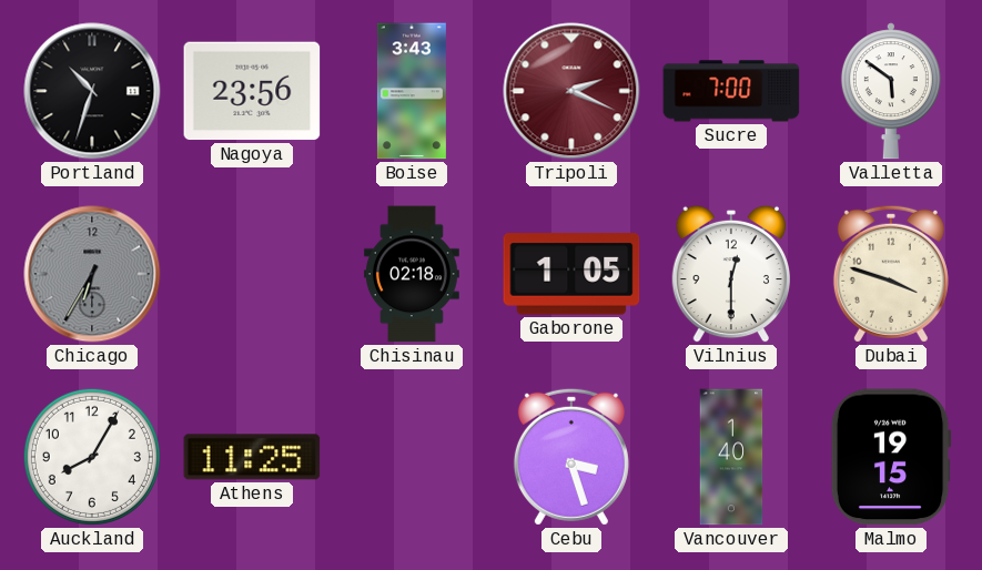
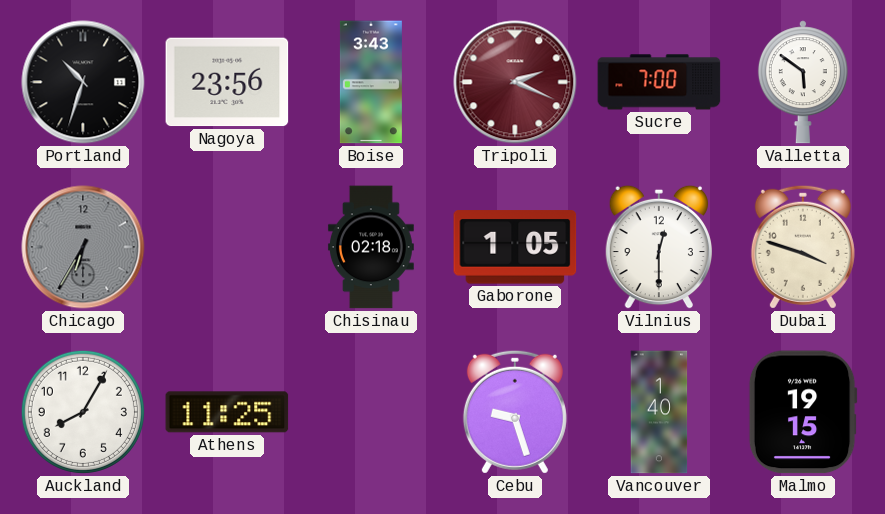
Cebu: 3:27 -> 9:27 (515, 412)
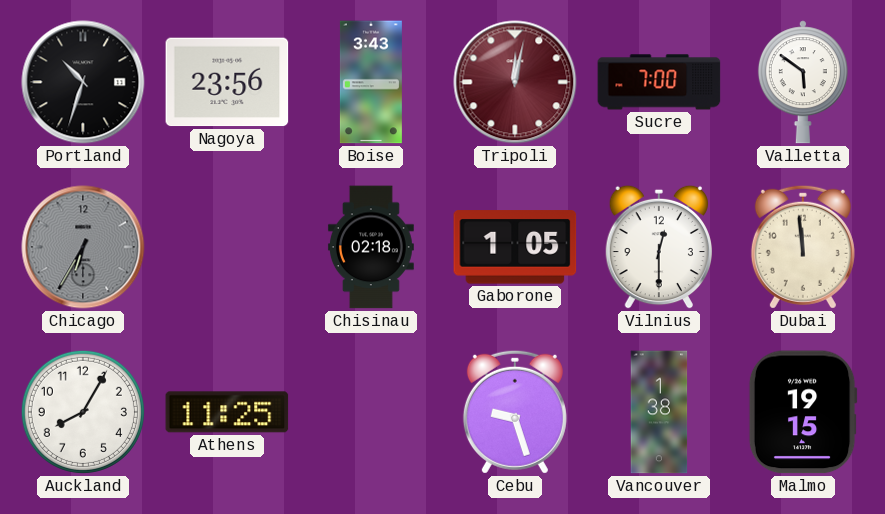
Tripoli: 2:19 -> 12:02 (515, 82)
Dubai: 3:48 -> 11:59 (803, 247)
Vancouver: 1:40 -> 1:38 (659, 412)
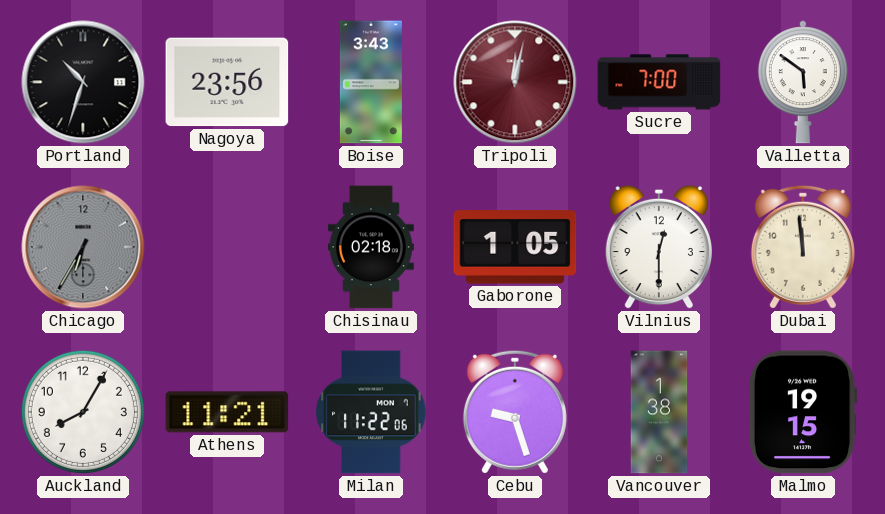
Athens: 11:25 -> 11:21 (227, 412)
Milan: none -> 11:22 (371, 412)
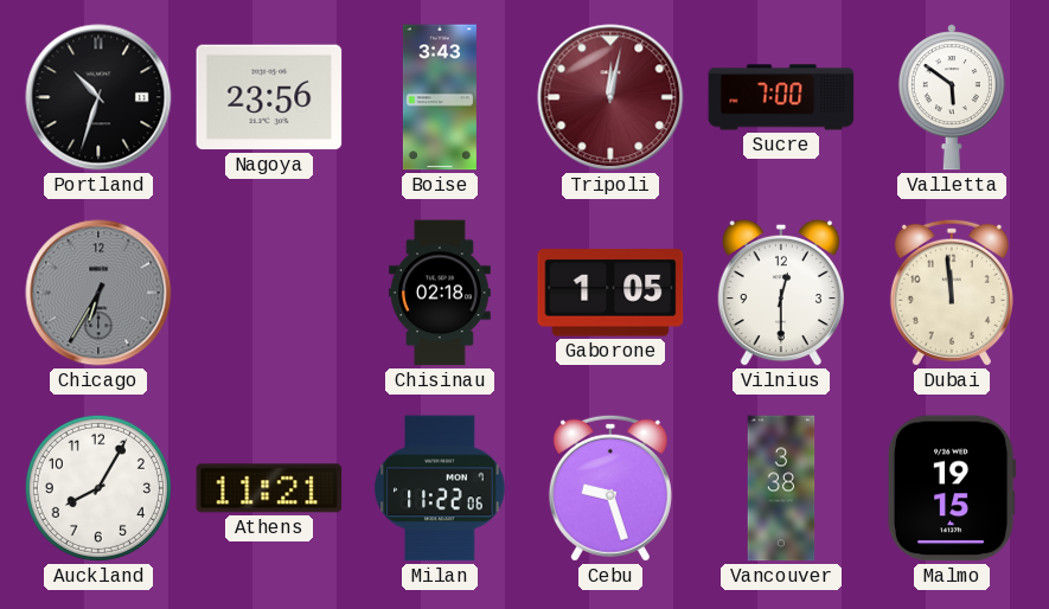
Vancouver: 1:38 -> 3:38 (781, 488)
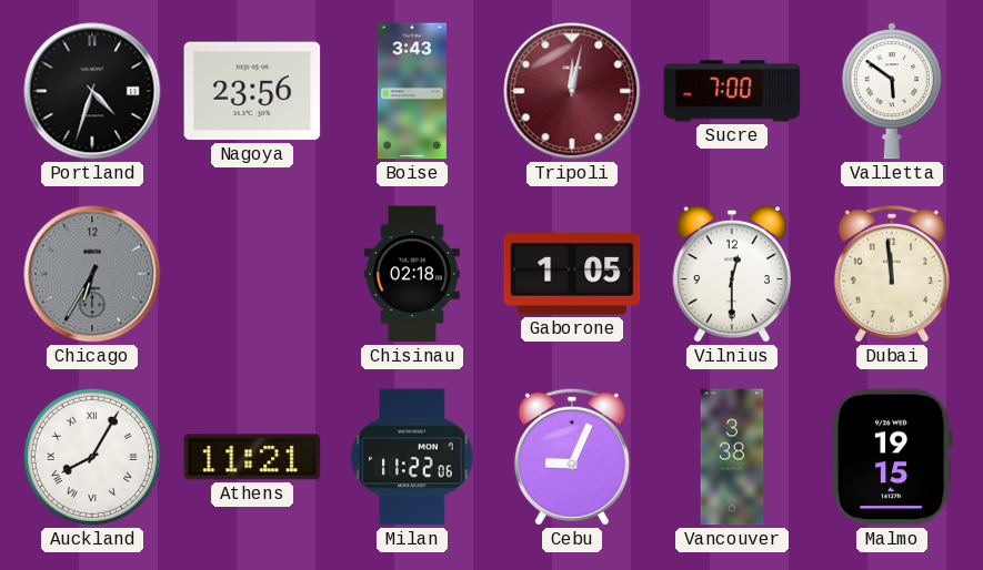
Portland: 10:33 -> 4:33 (92, 91)
Auckland numerals: Arabic -> Roman (92, 457)
Cebu: 9:27 -> 9:04 (572, 457)
